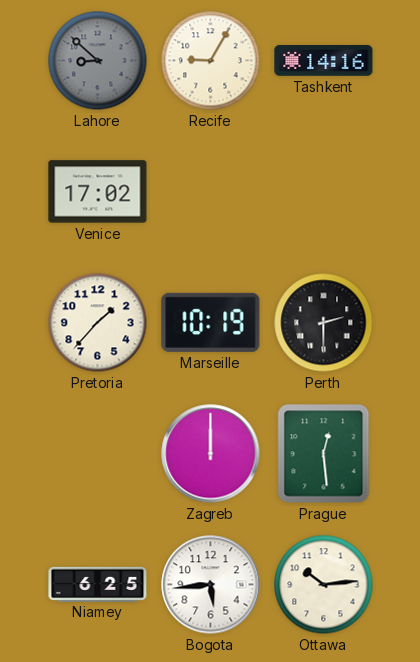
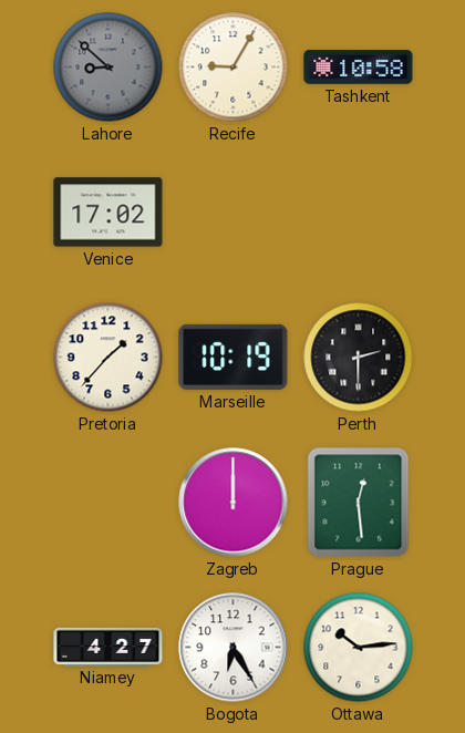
Tashkent: 14:16 -> 10:58 (359, 68)
Niamey: 6:25 -> 4:27 (108, 647)
Bogota: 5:44 -> 6:25 (234, 648)
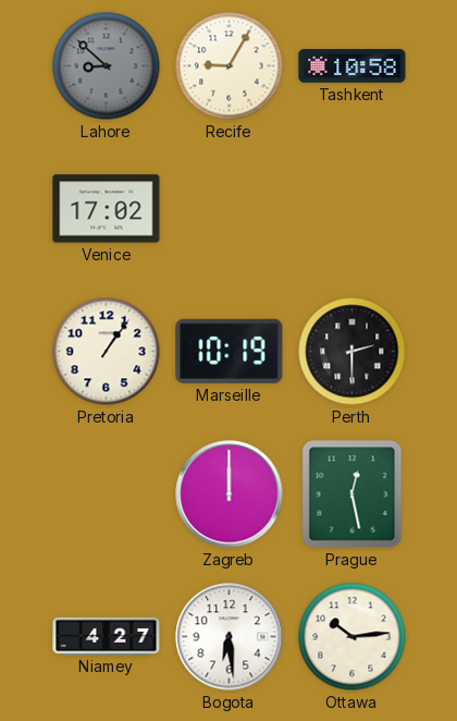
Pretoria: 1:37 -> 1:06 (107, 352)
Prague: 12:29 -> 12:28 (353, 494)
Bogota: 6:25 -> 6:29 (230, 637)
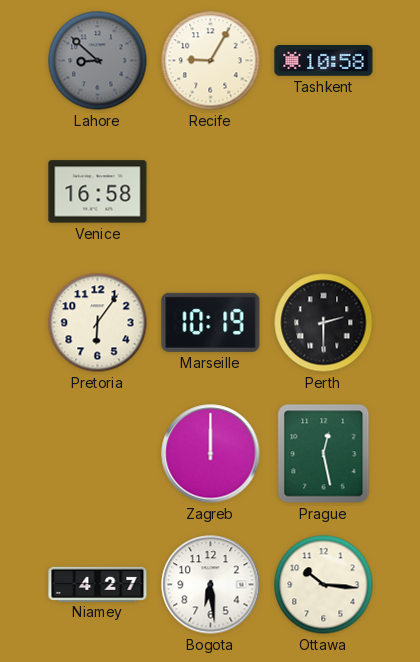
Venice: 17:02 -> 16:58 (98, 192)
Pretoria: 1:06 -> 6:06 (98, 323)
Ottawa: 10:14 -> 10:16 (324, 585)
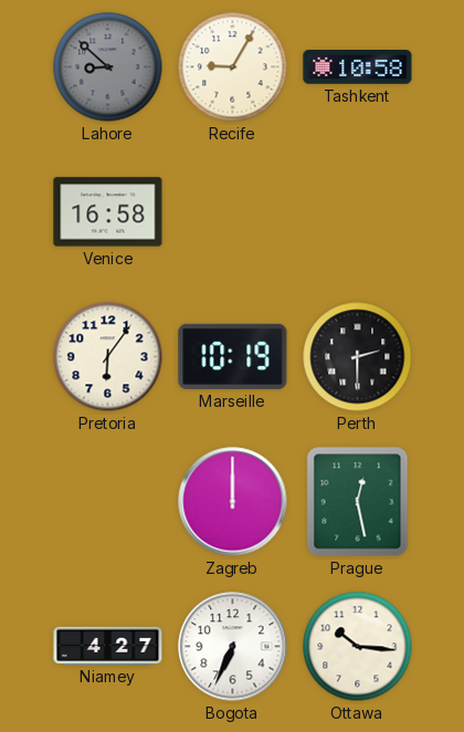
Bogota: 6:29 -> 6:34 (233, 647)
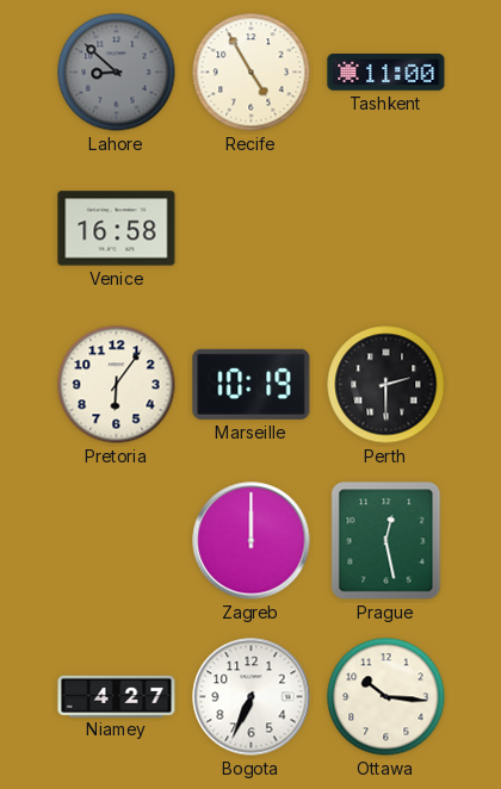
Recife: 9:05 -> 4:55 (252, 73)
Tashkent: 10:58 -> 11:00 (386, 73)
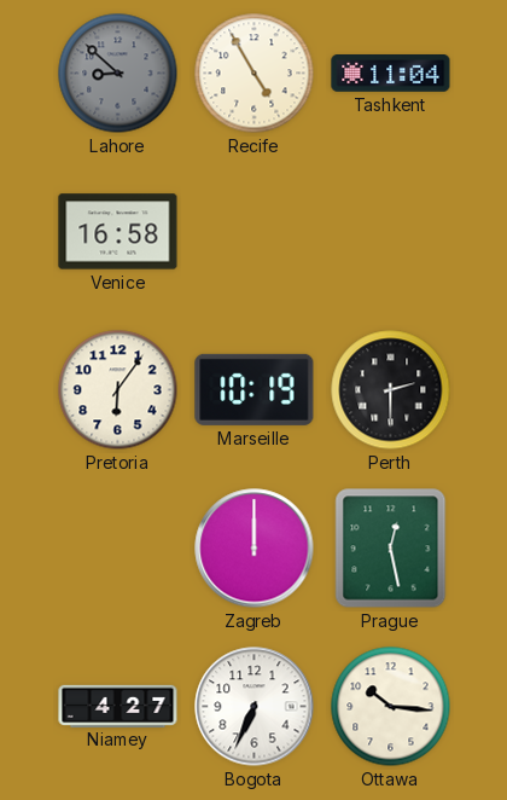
Tashkent: 11:00 -> 11:04 (391, 74)
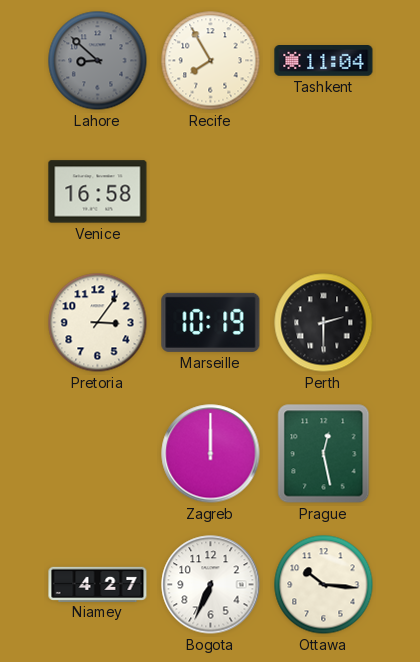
Recife: 4:55 -> 7:55 (211, 61)
Pretoria: 6:06 -> 3:06 (98, 323)
